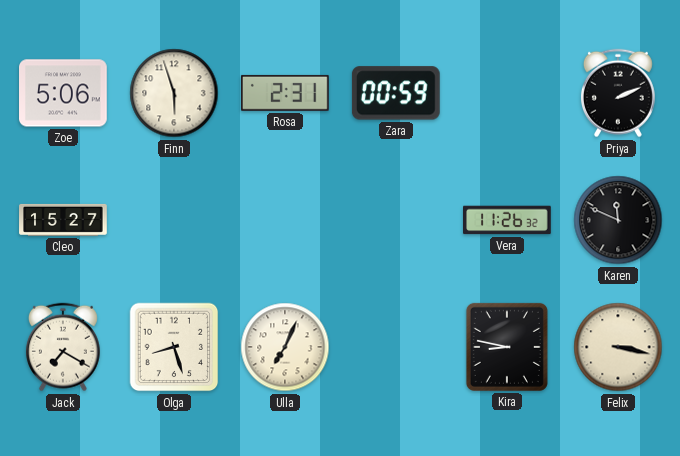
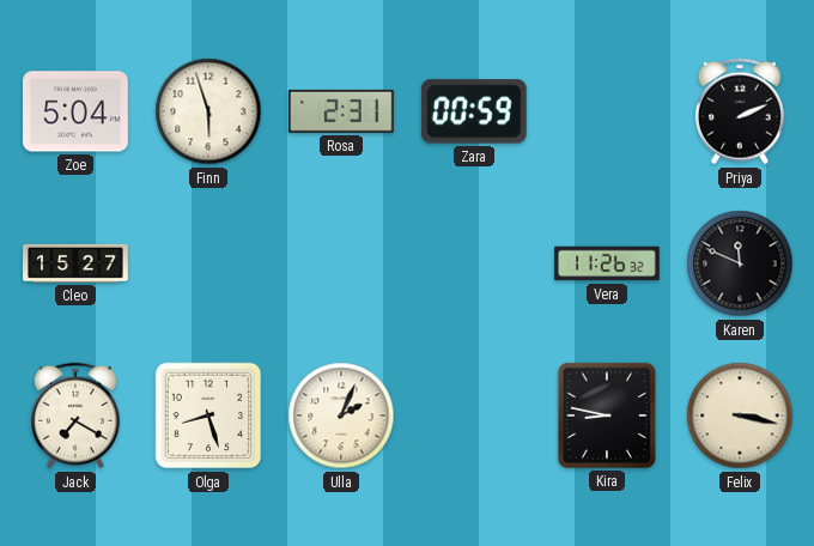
Zoe: 5:06 -> 5:04 (77, 111)
Ulla: 7:04 -> 2:04 (341, 415)
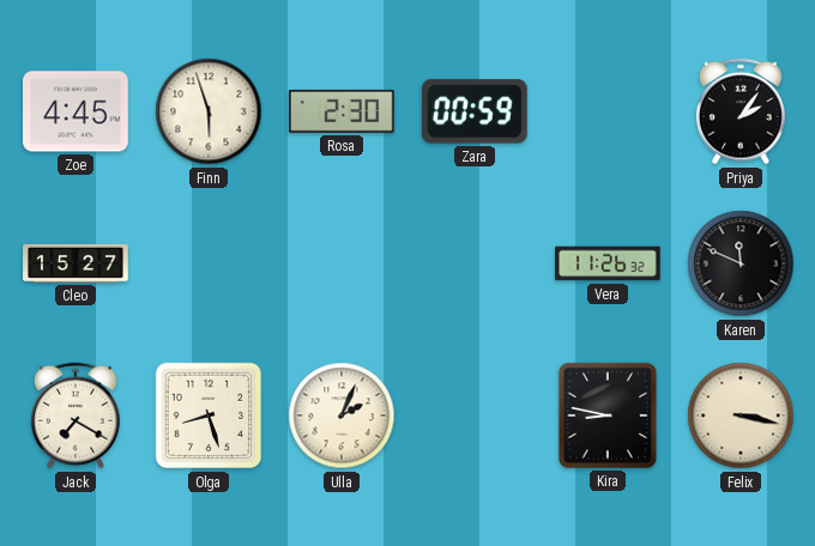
Zoe: 5:04 -> 4:45 (77, 111)
Rosa: 2:31 -> 2:30 (343, 111)
Priya: 2:11 -> 2:06 (741, 111)
